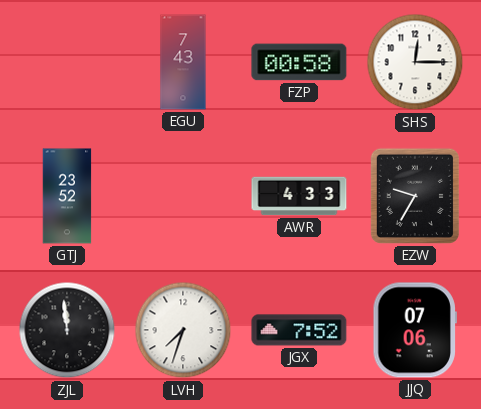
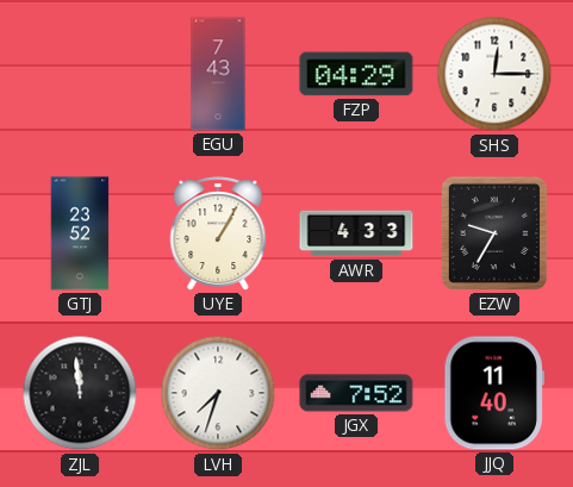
FZP: 00:58 -> 04:29 (356, 74)
UYE: none -> 1:05 (218, 233)
JJQ: 07:06 -> 11:40 (494, 393)
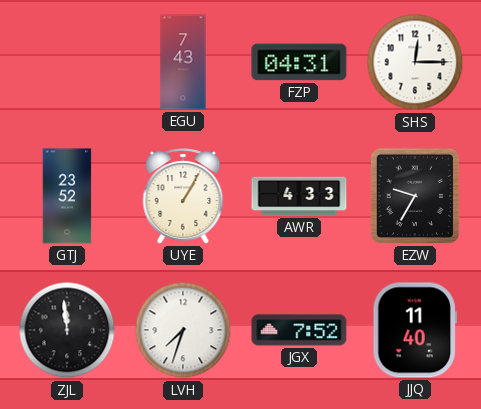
FZP: 04:29 -> 04:31 (299, 62)
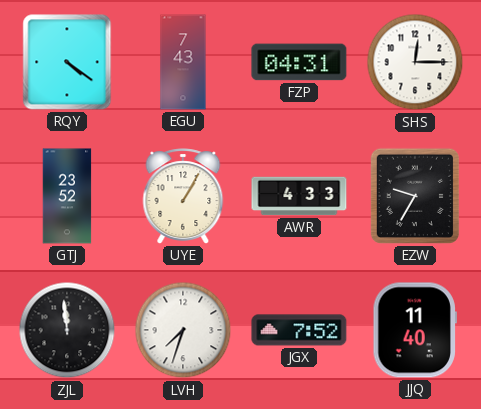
RQY: none -> 4:21 (67, 62)
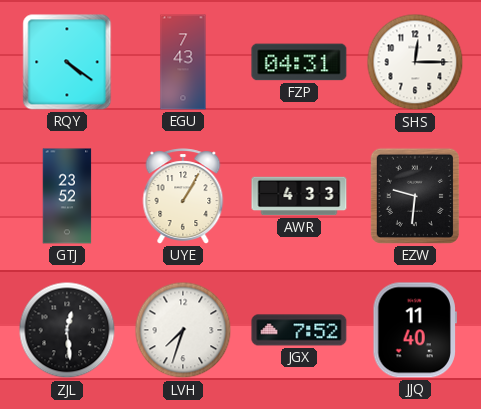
EZW: 9:35 -> 9:31 (415, 196)
ZJL: 11:59 -> 12:29 (67, 330)
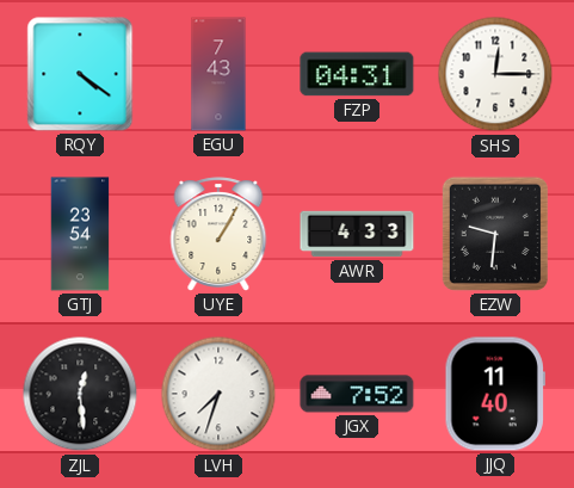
GTJ: 23:52 -> 23:54 (80, 234)
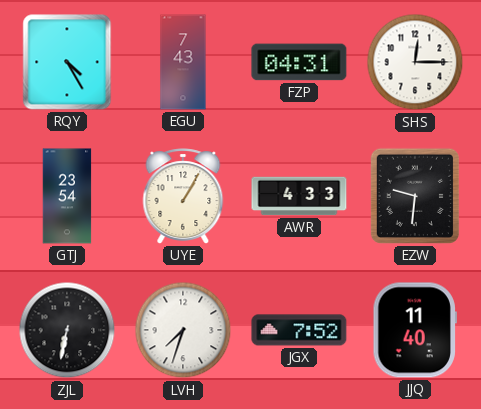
RQY: 4:21 -> 4:25 (67, 62)
ZJL: 12:29 -> 6:32 (67, 330)
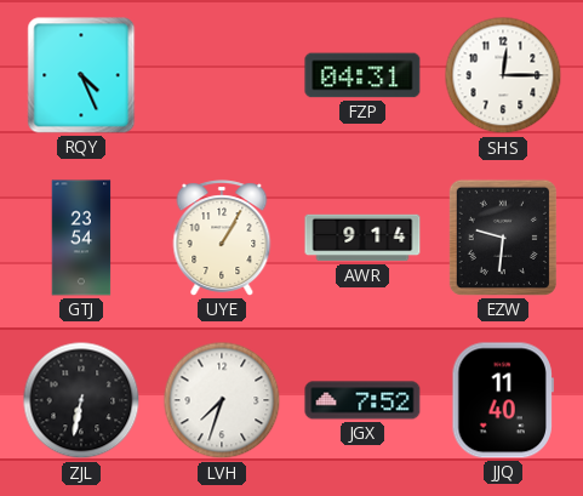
RQY: 4:25 -> 4:26 (81, 75)
EGU: 7:43 -> none (183, 62)
AWR: 4:33 -> 9:14 (362, 238)
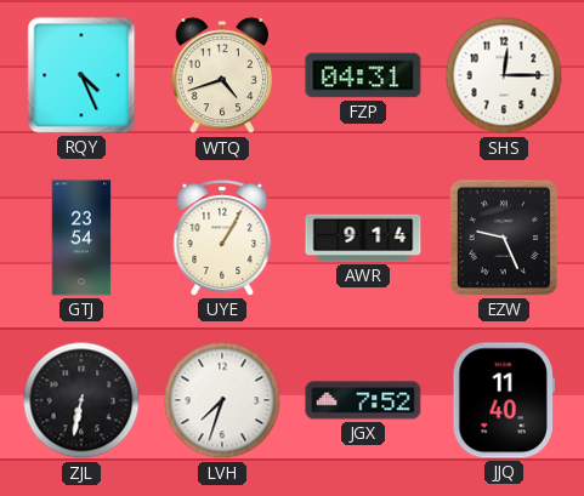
WTQ: none -> 4:42 (222, 76)
EZW: 9:31 -> 9:26 (504, 238)
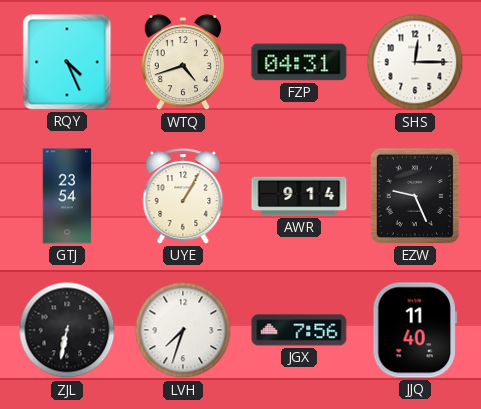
JGX: 7:52 -> 7:56 (299, 330)
